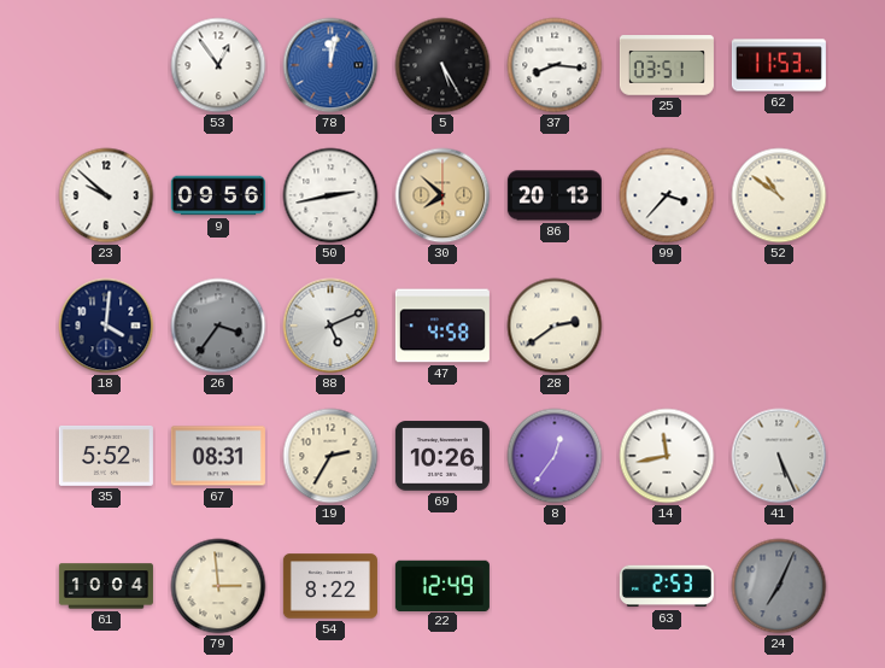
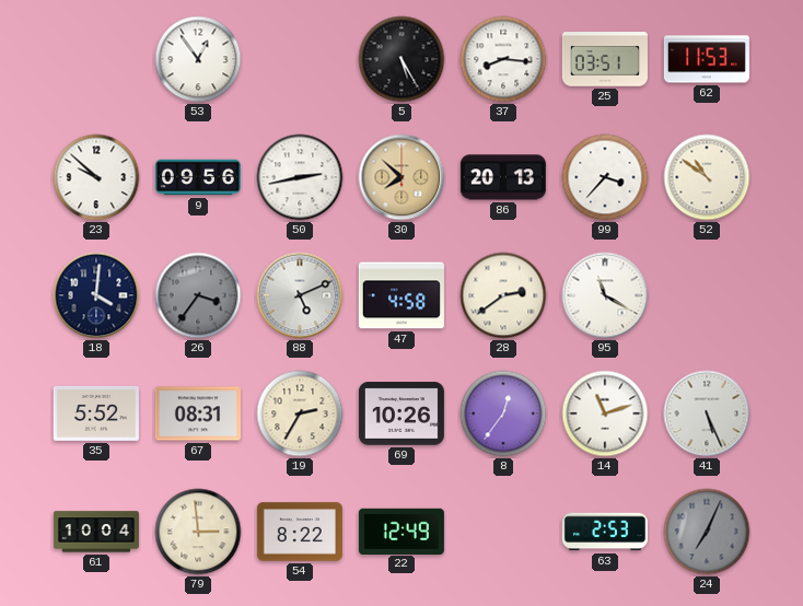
78: 12:02 -> none (330, 65)
95: none -> 11:20 (605, 295)
14: 11:43 -> 11:12 (605, 413)
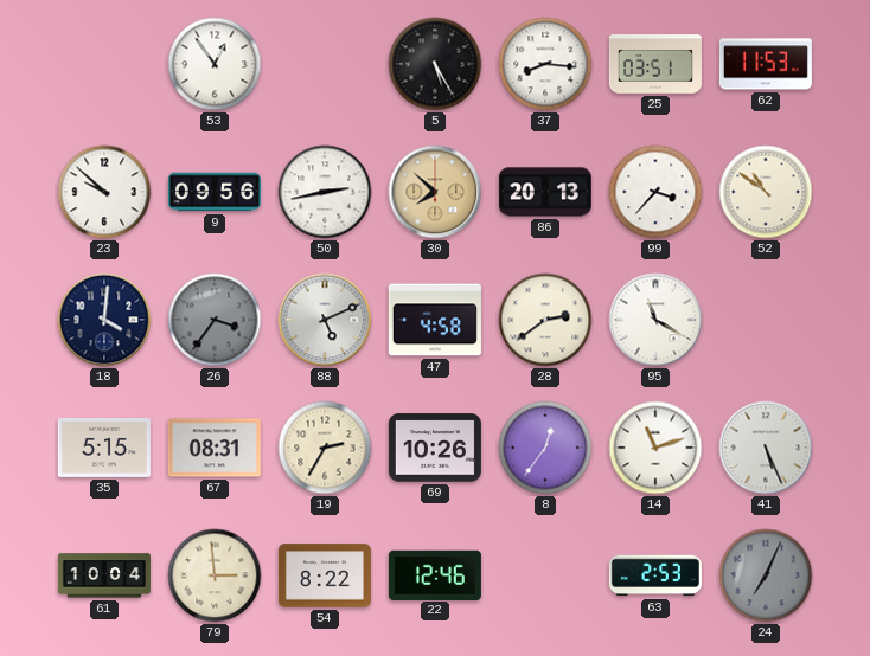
35: 5:52 -> 5:15 (104, 448)
22: 12:49 -> 12:46 (435, 574)
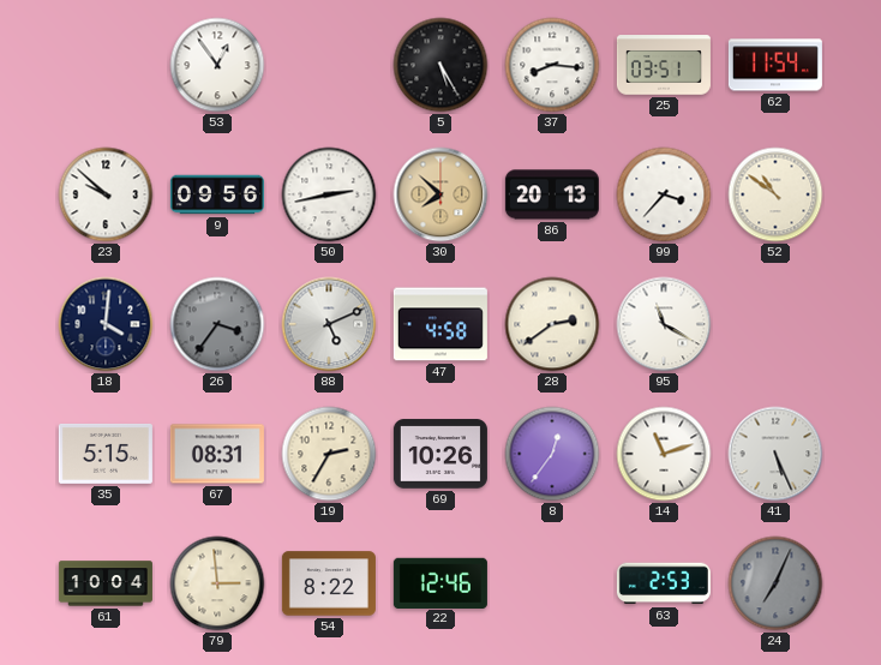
62: 11:53 -> 11:54 (775, 65)
